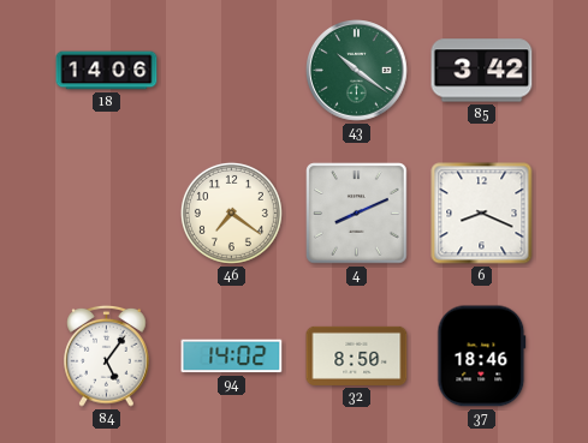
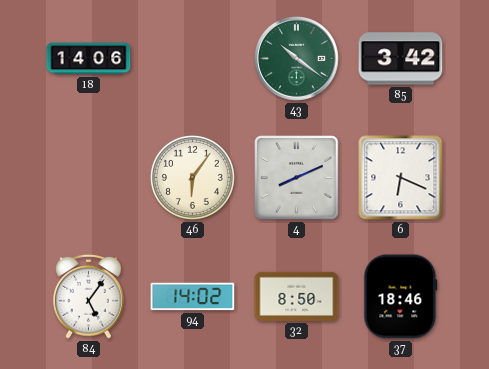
46: 7:21 -> 6:06 (192, 177)
6: 8:19 -> 6:19 (401, 178)
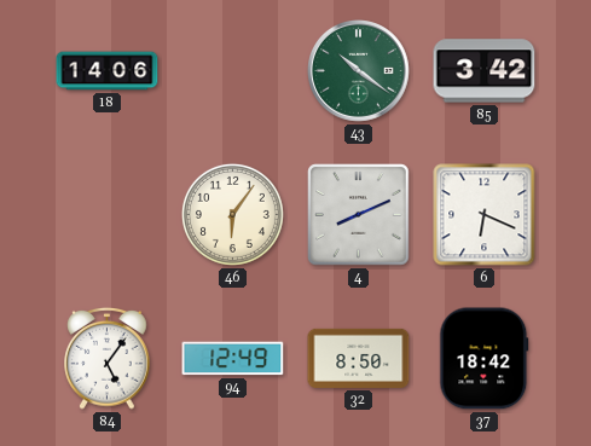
94: 14:02 -> 12:49 (233, 359)
37: 18:46 -> 18:42 (485, 359)
